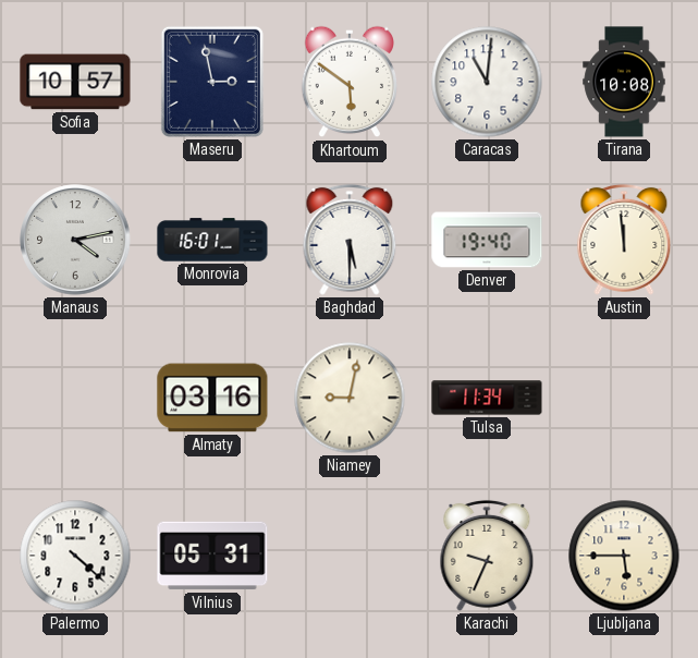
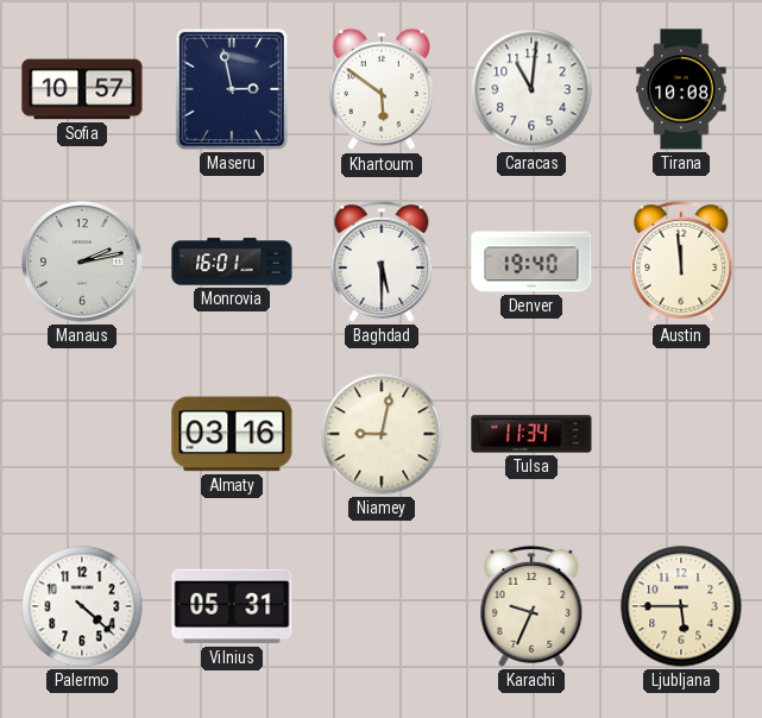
Manaus: 4:13 -> 2:13 (82, 262)
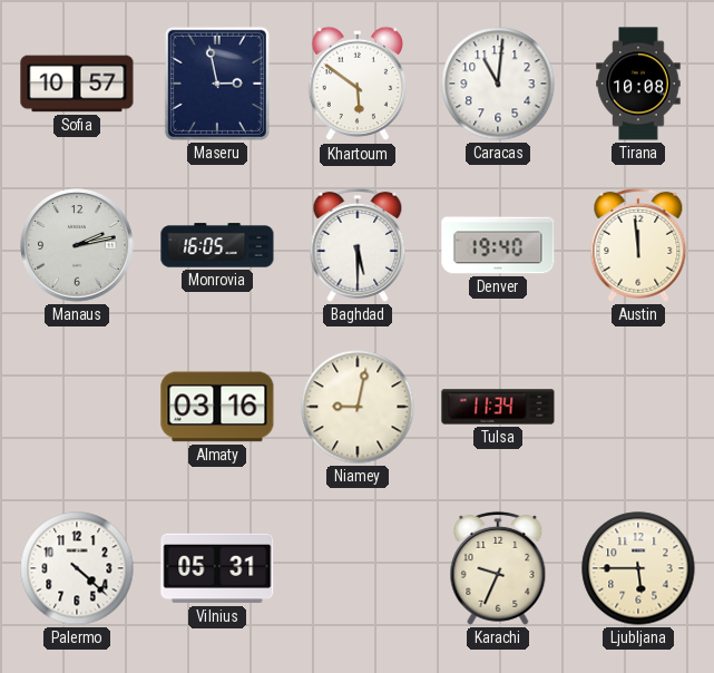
Monrovia: 16:01 -> 16:05 (217, 245)
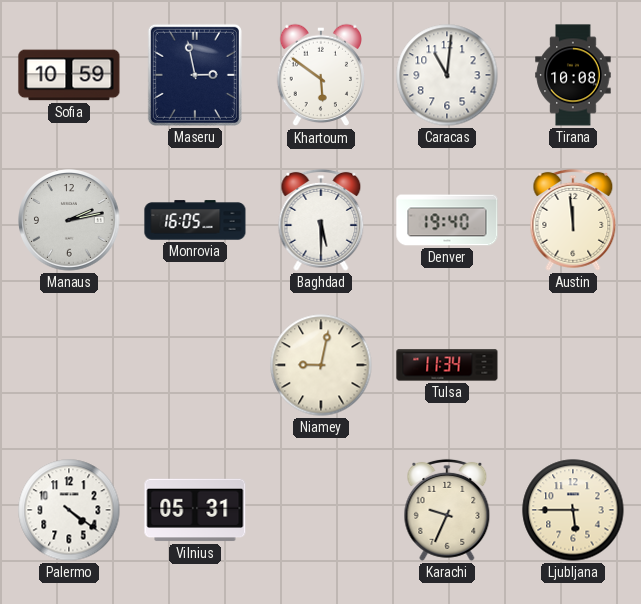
Sofia: 10:57 -> 10:59 (69, 75)
Almaty: 03:16 -> none (217, 407)
Palermo: 4:22 -> 4:21 (69, 510)
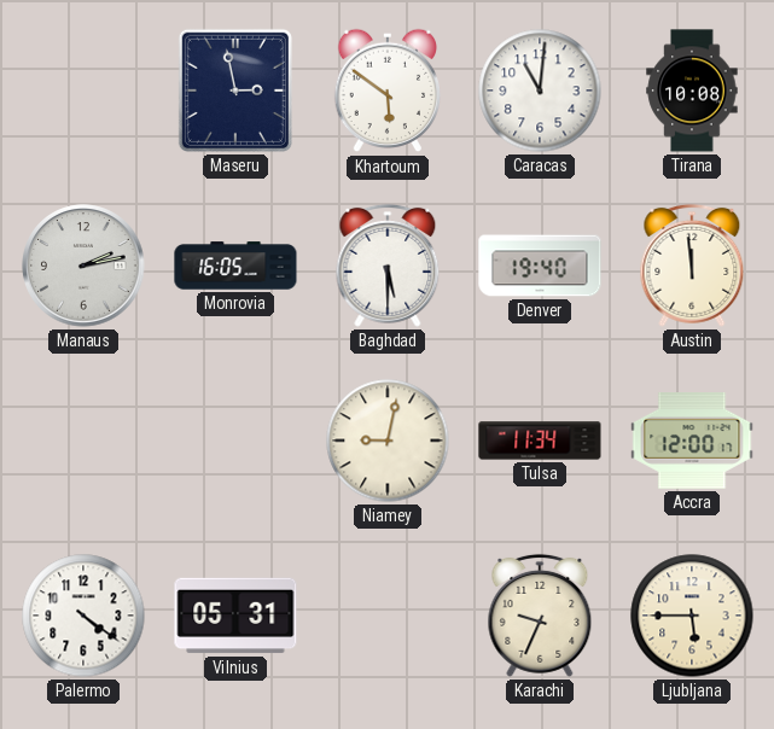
Sofia: 10:59 -> none (69, 75)
Accra: none -> 12:00 (692, 442)
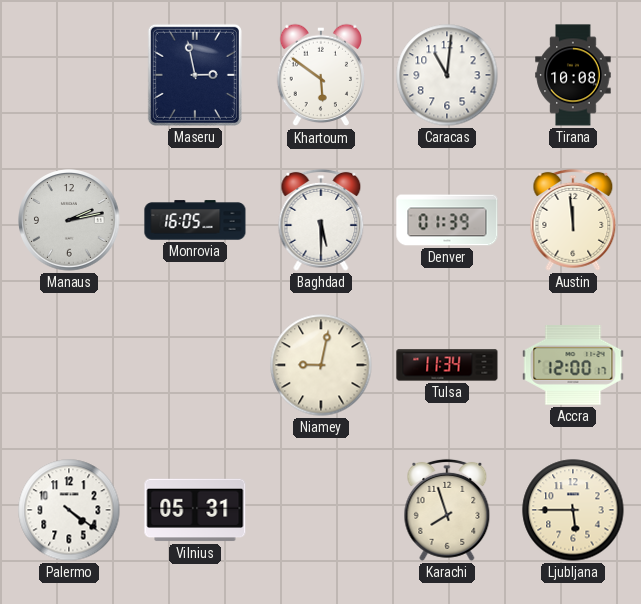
Denver: 19:40 -> 01:39 (447, 220)
Karachi: 9:34 -> 7:57 (447, 510)
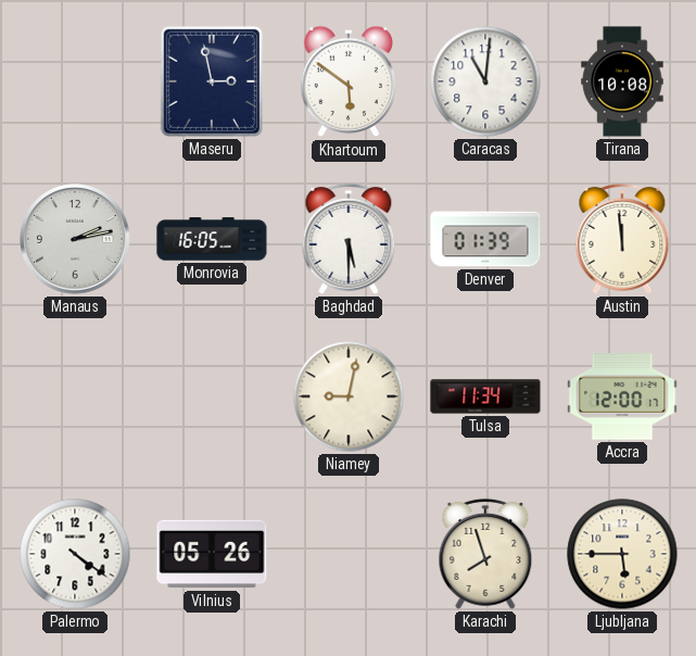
Vilnius: 05:31 -> 05:26 (212, 554)
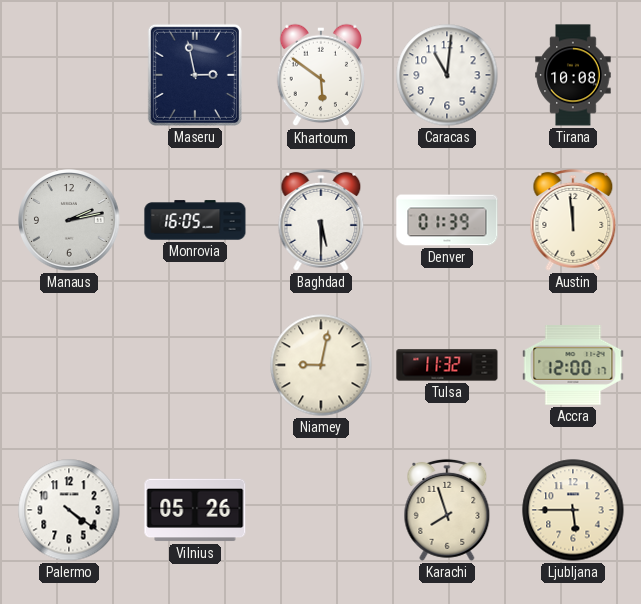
Tulsa: 11:34 -> 11:32 (447, 365)
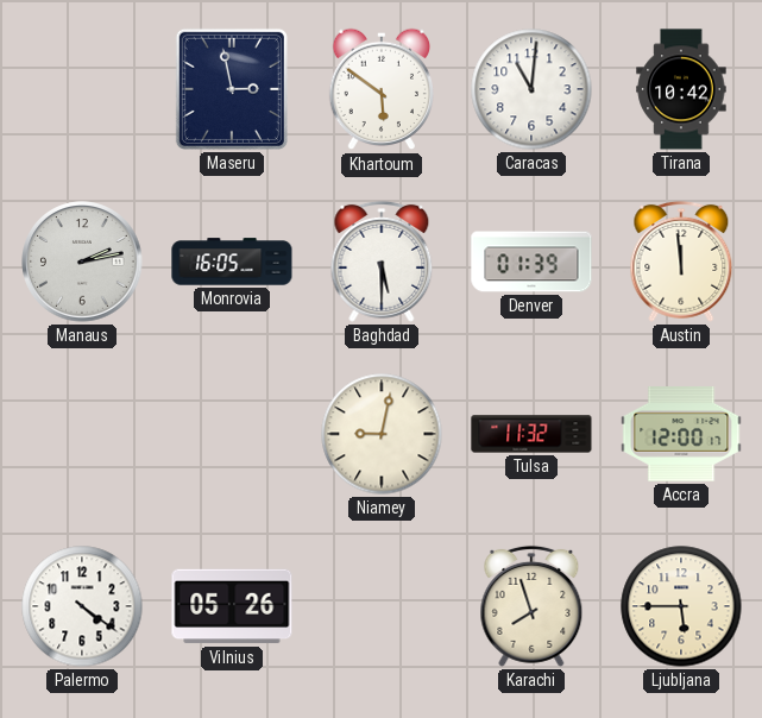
Tirana: 10:08 -> 10:42 (681, 89)
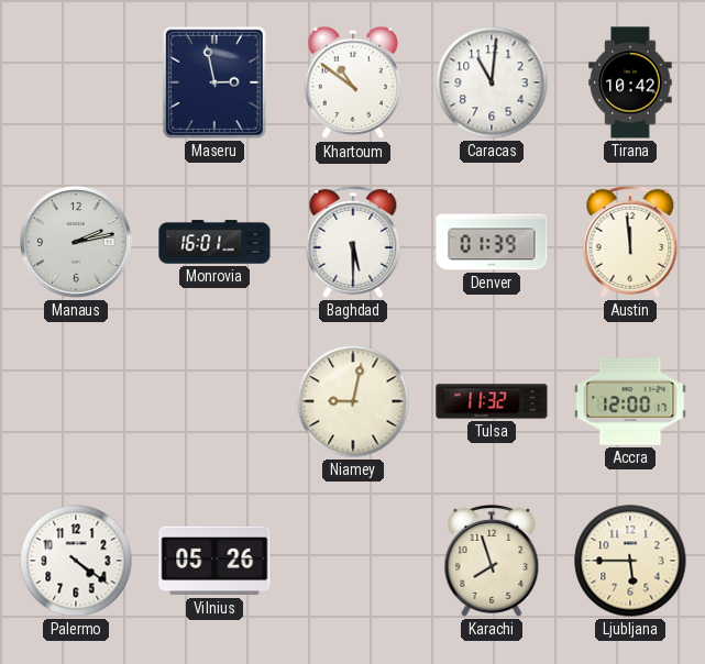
Khartoum: 5:51 -> 10:51 (352, 82)
Monrovia: 16:05 -> 16:01 (214, 242)
